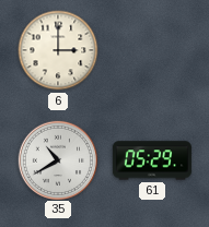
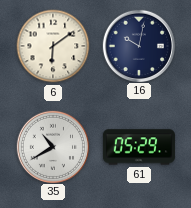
6: 3:00 -> 6:09 (53, 46)
16: none -> 10:02 (138, 45)
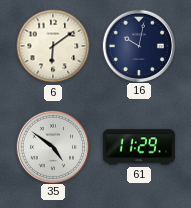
35: 10:40 -> 4:51 (52, 146)
61: 05:29 -> 11:29 (139, 147)
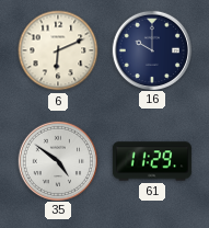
6: 6:09 -> 6:11 (58, 50)
16: 10:02 -> 10:00 (151, 49)
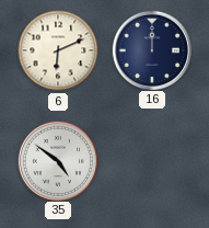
16: 10:00 -> 12:00 (151, 49)
61: 11:29 -> none (152, 161)
